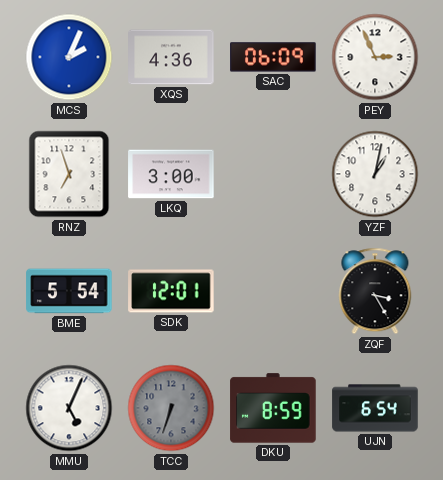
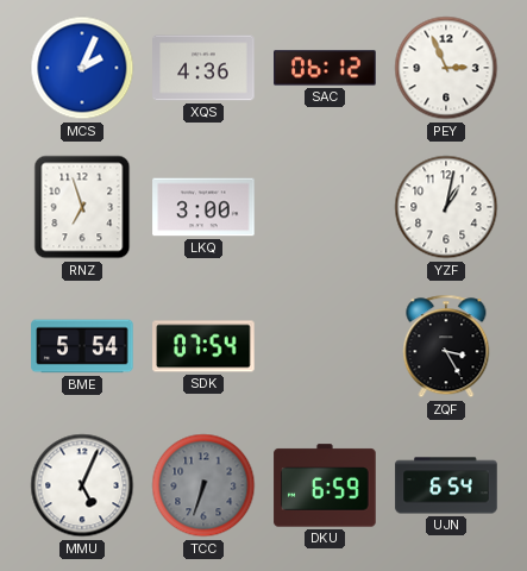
SAC: 06:09 -> 06:12 (325, 68)
SDK: 12:01 -> 07:54 (203, 346)
DKU: 8:59 -> 6:59 (325, 485)
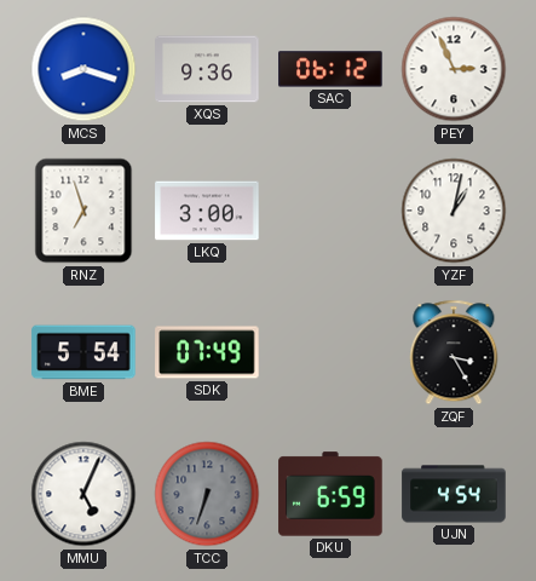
MCS: 2:04 -> 8:18 (83, 69)
XQS: 4:36 -> 9:36 (207, 69)
SDK: 07:54 -> 07:49 (207, 352)
UJN: 6:54 -> 4:54 (454, 494)
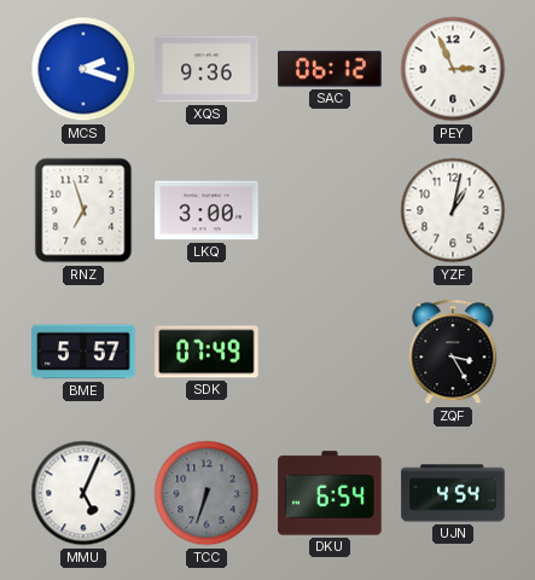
MCS: 8:18 -> 2:18 (83, 69)
BME: 5:54 -> 5:57 (83, 352)
DKU: 6:59 -> 6:54 (330, 493)
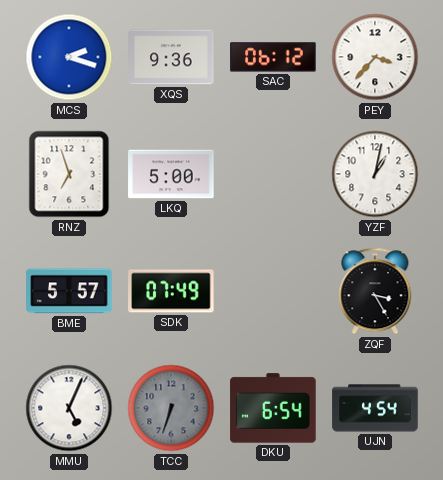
PEY: 2:56 -> 3:37 (375, 57)
LKQ: 3:00 -> 5:00 (171, 174)
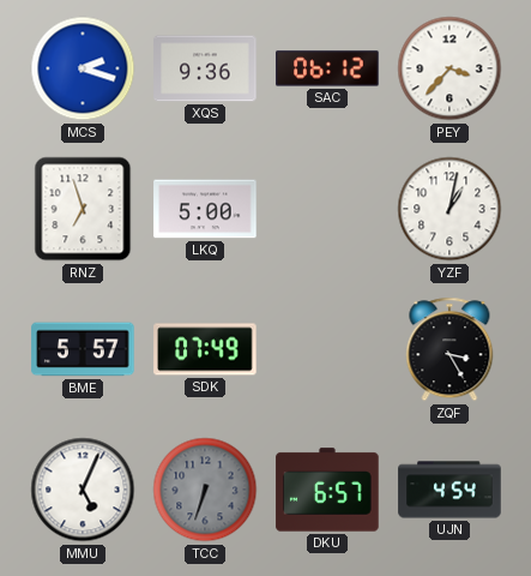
DKU: 6:54 -> 6:57 (327, 490)
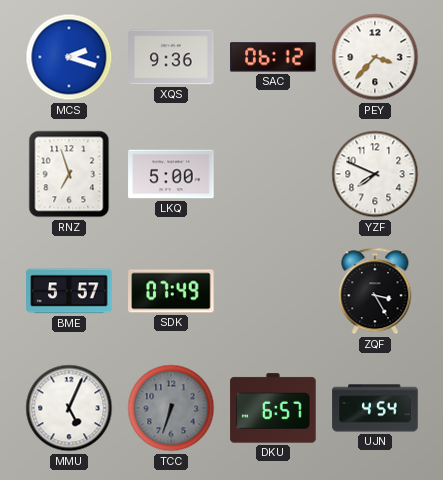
YZF: 1:02 -> 7:49 (375, 174)
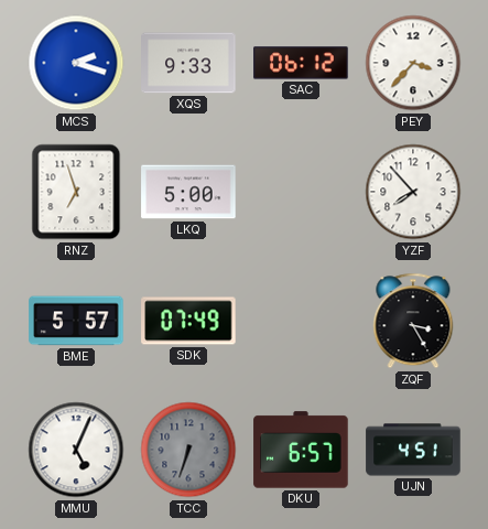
XQS: 9:36 -> 9:33 (188, 63)
YZF: 7:49 -> 7:53 (413, 192)
UJN: 4:54 -> 4:51 (413, 450)
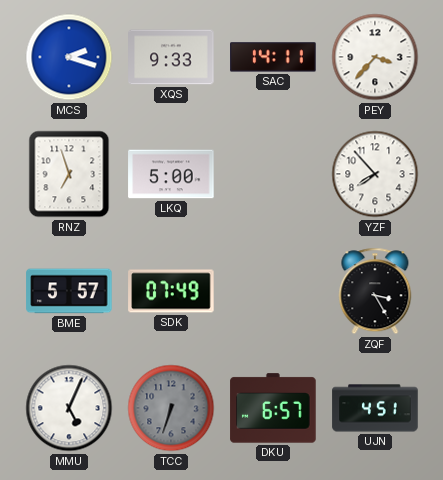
SAC: 06:12 -> 14:11 (273, 57)
